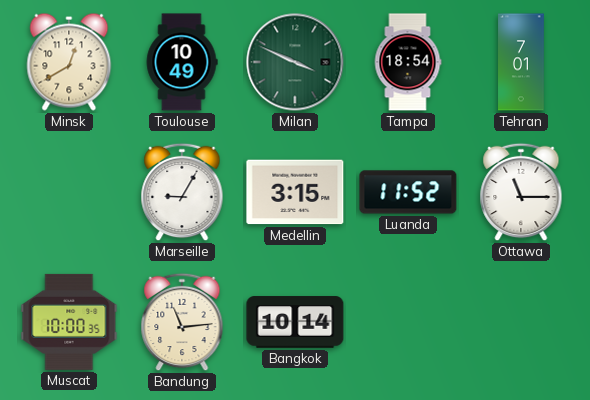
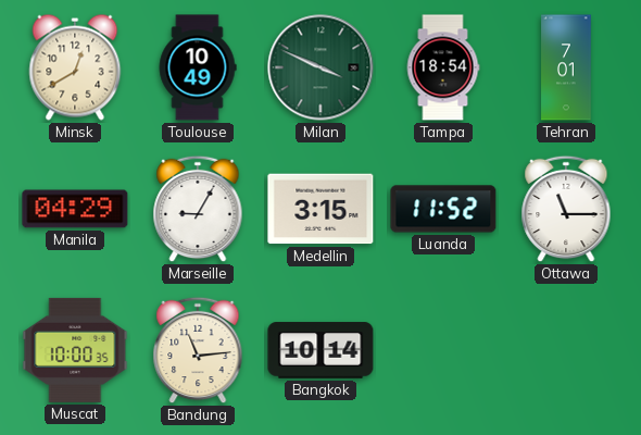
Manila: none -> 04:29 (75, 209)
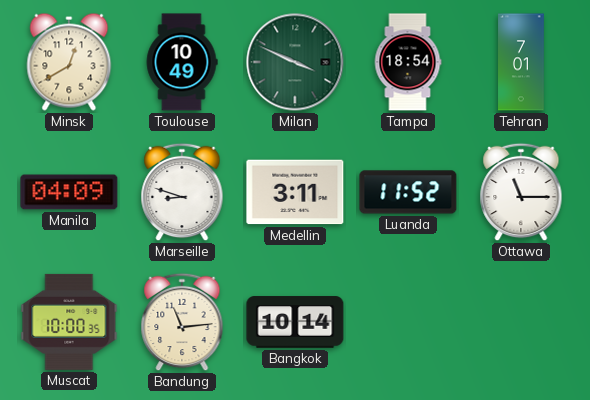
Manila: 04:29 -> 04:09 (69, 192)
Marseille: 9:05 -> 8:48 (182, 192)
Medellin: 3:15 -> 3:11 (295, 192)
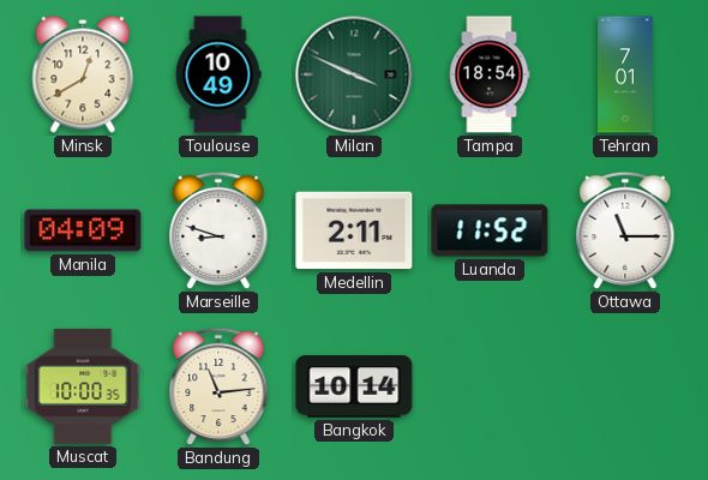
Medellin: 3:11 -> 2:11 (354, 230)
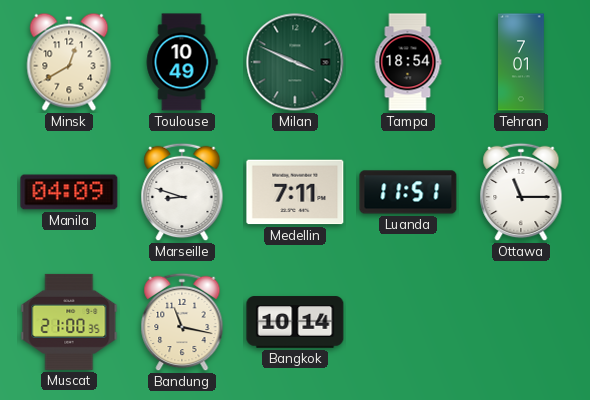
Medellin: 2:11 -> 7:11 (295, 192)
Luanda: 11:52 -> 11:51 (408, 192)
Muscat: 10:00 -> 21:00 (69, 322)
Bandung: 11:14 -> 11:17 (182, 322)
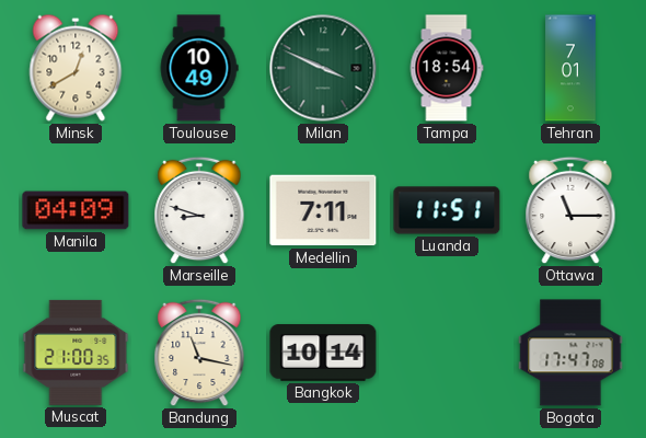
Bogota: none -> 17:47 (570, 353)
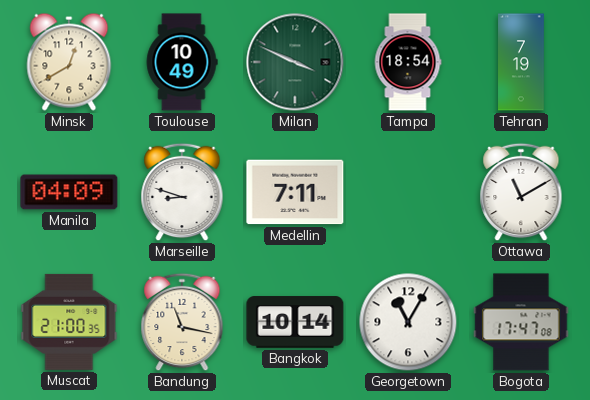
Tehran: 7:01 -> 7:19 (521, 62)
Luanda: 11:51 -> none (447, 210)
Ottawa: 11:15 -> 11:10 (521, 192)
Georgetown: none -> 11:05 (408, 322)
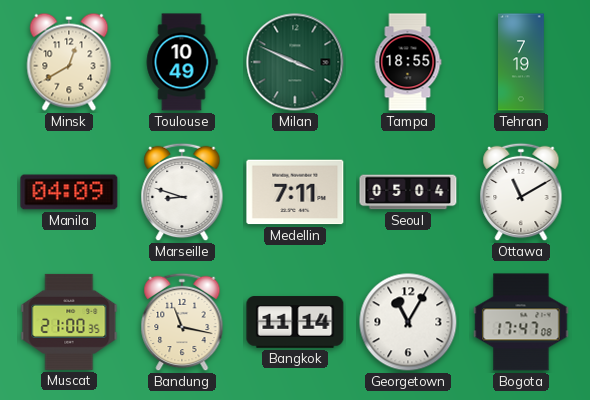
Tampa: 18:54 -> 18:55 (408, 62)
Seoul: none -> 05:04 (408, 192)
Bangkok: 10:14 -> 11:14 (295, 322)
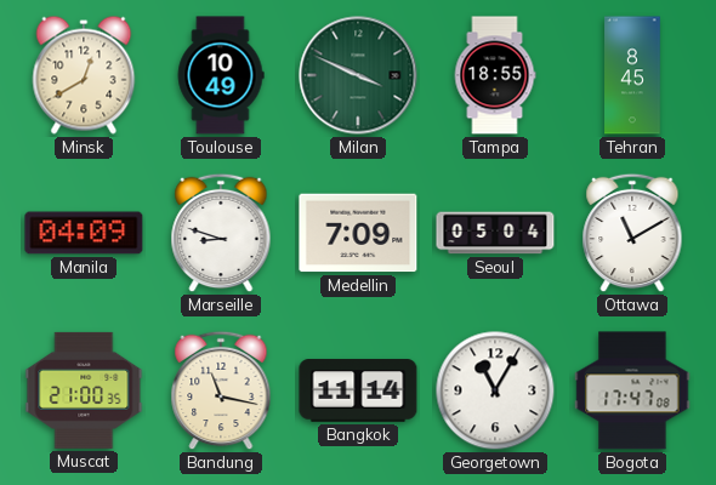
Tehran: 7:19 -> 8:45 (632, 75)
Medellin: 7:11 -> 7:09 (358, 233)
